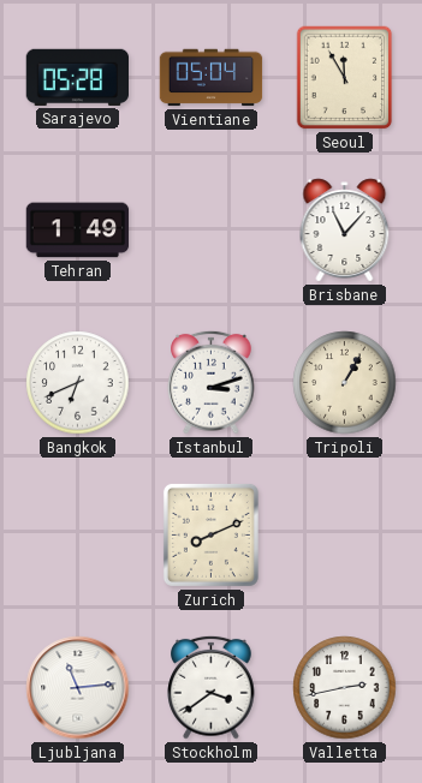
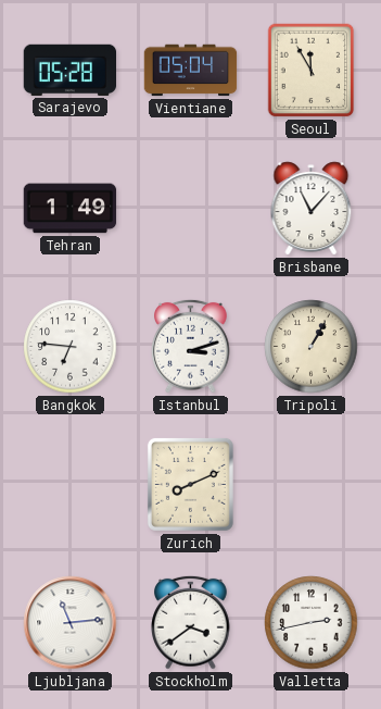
Bangkok: 6:41 -> 6:46 (71, 347)
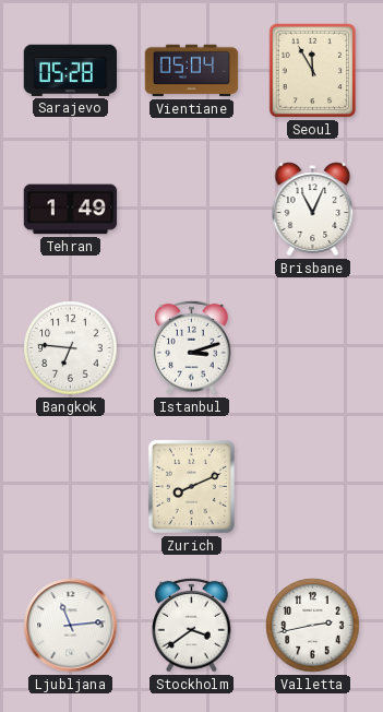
Brisbane: 11:07 -> 11:04 (313, 210)
Tripoli: 1:05 -> none (312, 347)
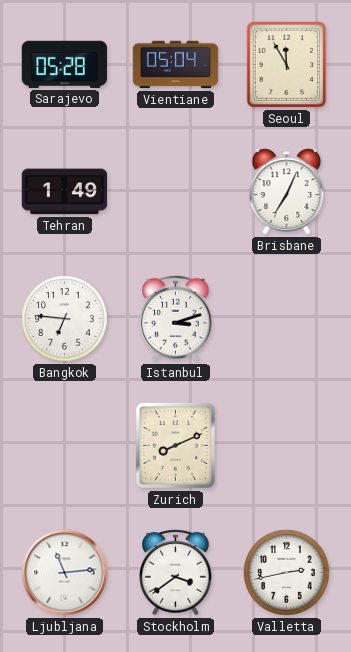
Brisbane: 11:04 -> 7:04 (287, 192)
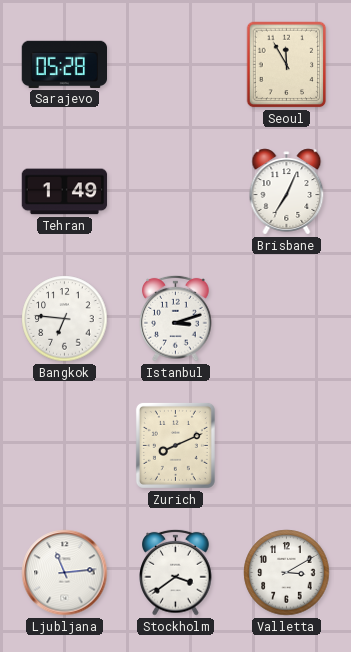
Vientiane: 05:04 -> none (176, 65)
Valletta: 2:43 -> 3:10 (287, 573)
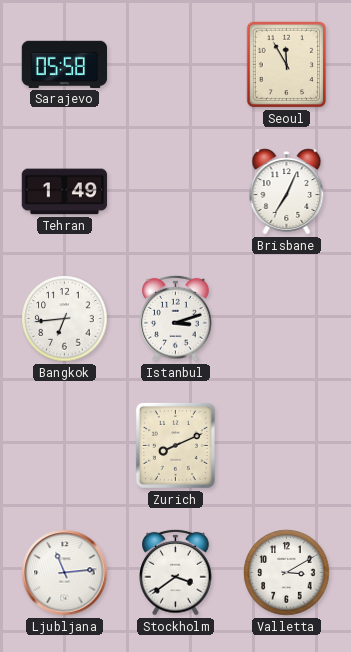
Sarajevo: 05:28 -> 05:58 (65, 64)
Bangkok: 6:46 -> 6:44 (65, 319)
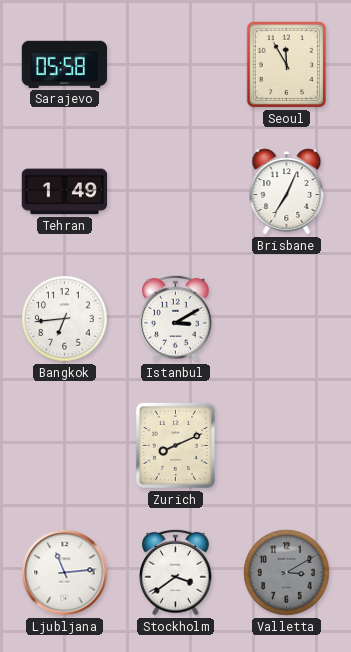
Istanbul: 3:12 -> 3:10 (176, 318)
Valletta dial: white -> grey (287, 573)
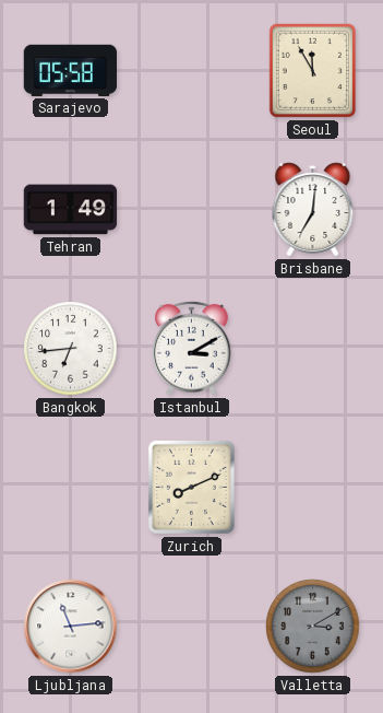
Brisbane: 7:04 -> 7:01 (313, 210)
Stockholm: 3:39 -> none (176, 572)
